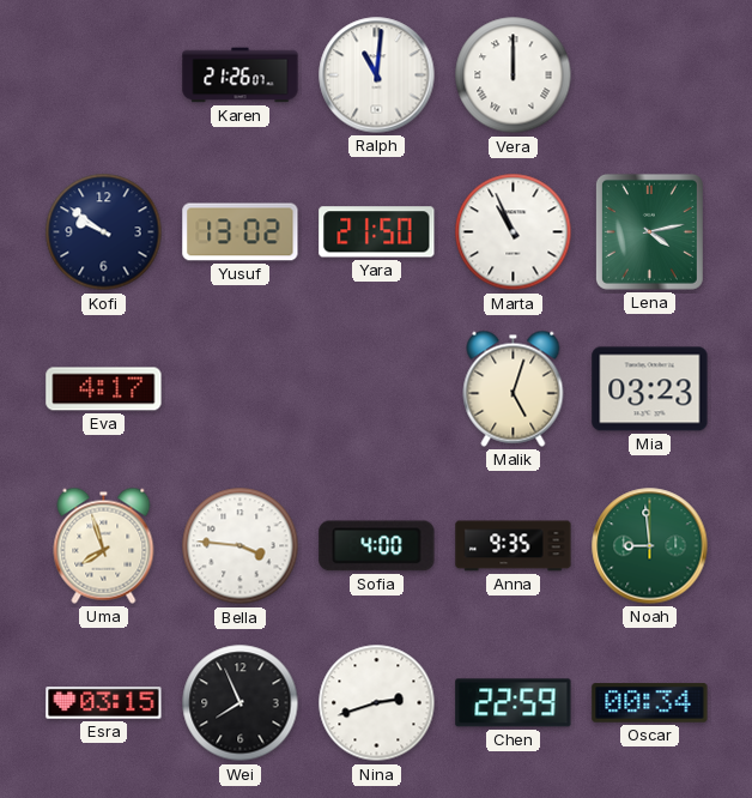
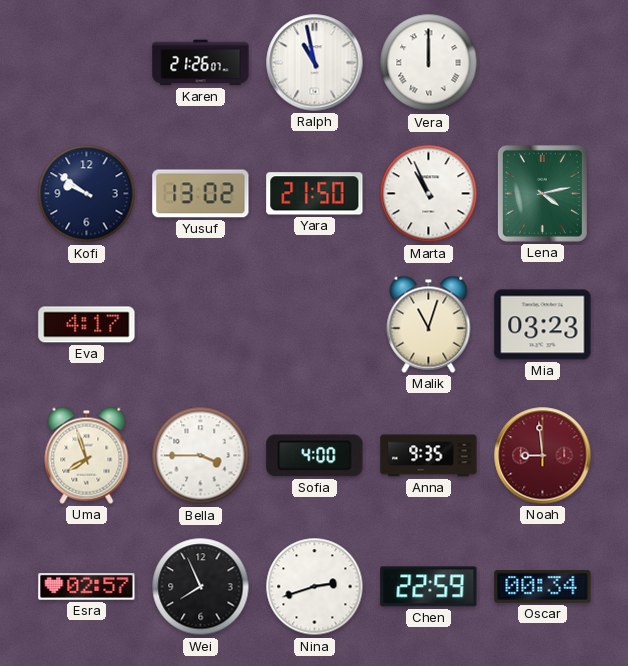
Ralph: 11:01 -> 10:58 (315, 63)
Malik: 5:03 -> 11:03 (429, 324)
Bella: 3:46 -> 3:45 (201, 456)
Noah dial: green -> burgundy (543, 456)
Esra: 03:15 -> 02:57 (87, 587)
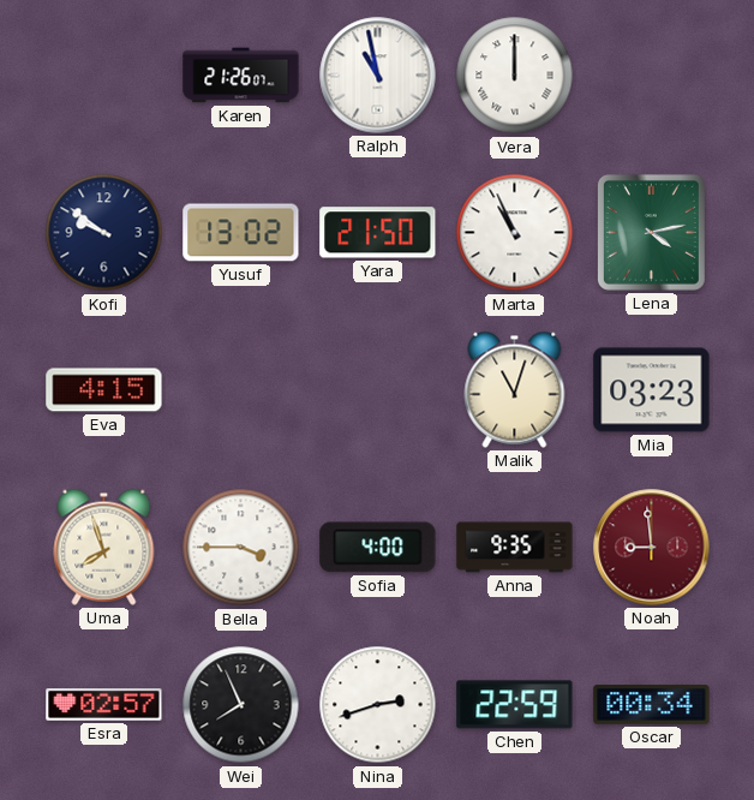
Eva: 4:17 -> 4:15 (104, 390)
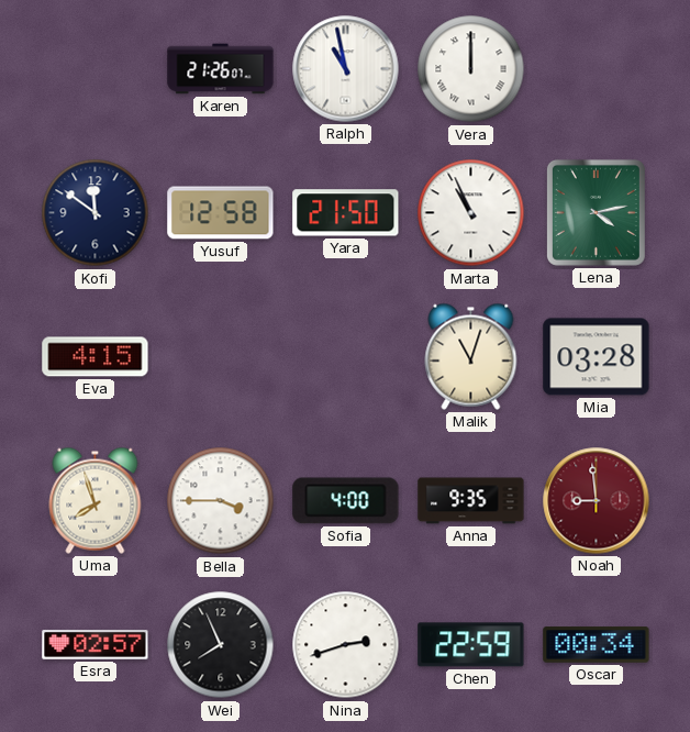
Kofi: 9:51 -> 11:51 (96, 213)
Yusuf: 13:02 -> 12:58 (221, 213)
Mia: 03:23 -> 03:28 (597, 357)
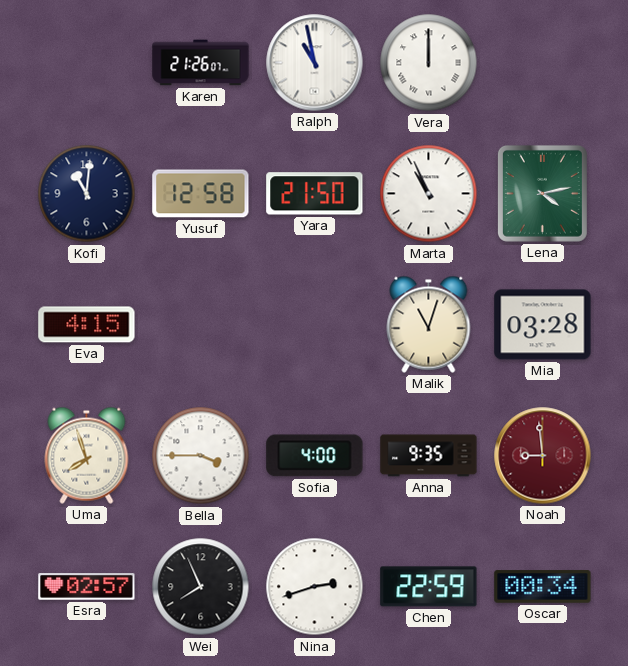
Kofi: 11:51 -> 11:01 (87, 194)
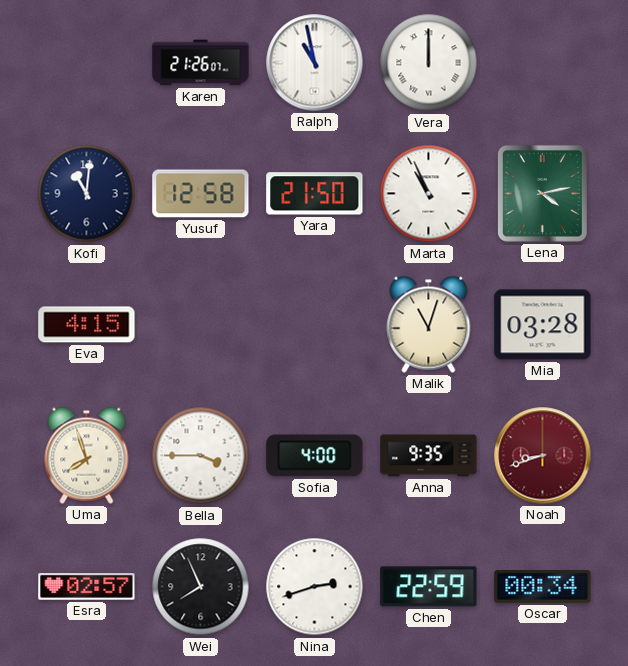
Noah: 8:59 -> 8:42 (543, 456)
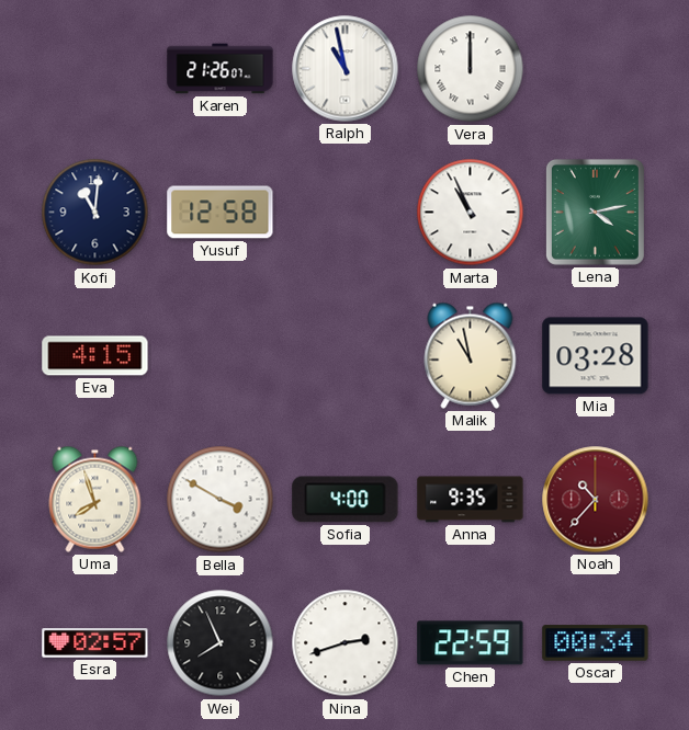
Yara: 21:50 -> none (315, 194)
Malik: 11:03 -> 10:58 (471, 355)
Bella: 3:45 -> 3:50 (221, 500)
Noah: 8:42 -> 10:37 (596, 500)
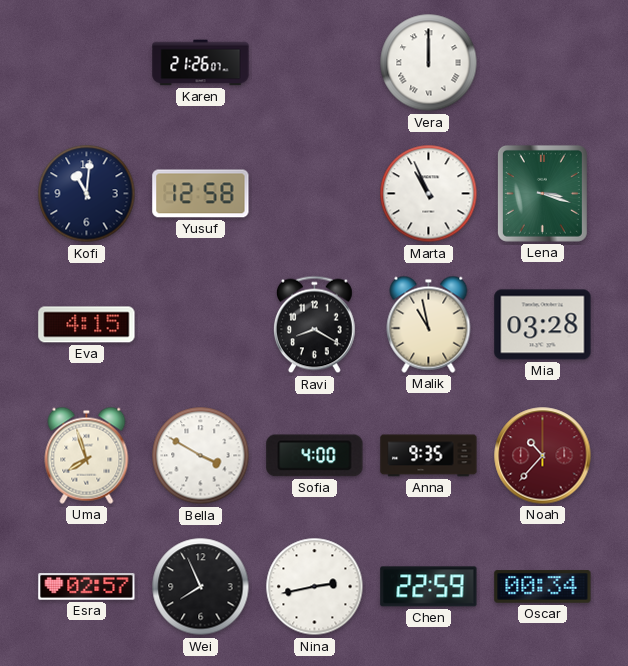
Ralph: 10:58 -> none (346, 69)
Lena: 4:13 -> 3:18 (542, 193)
Ravi: none -> 8:20 (315, 325)
Nina: 2:42 -> 2:43 (315, 587)
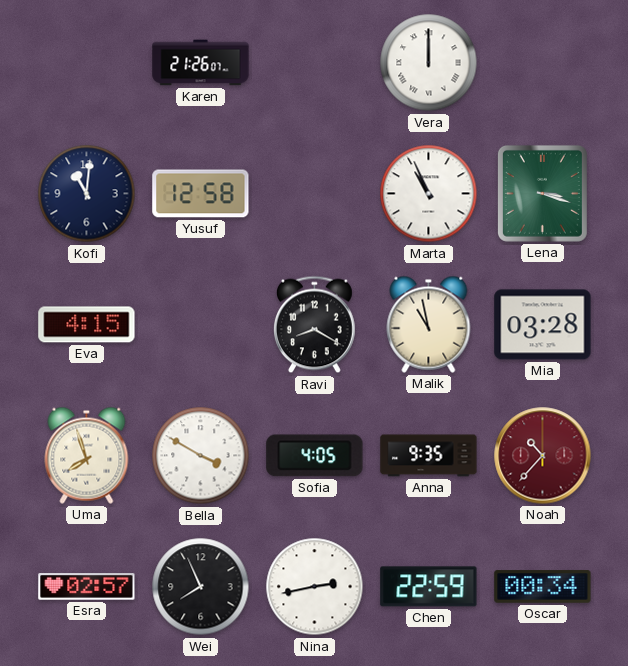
Sofia: 4:00 -> 4:05 (315, 456)
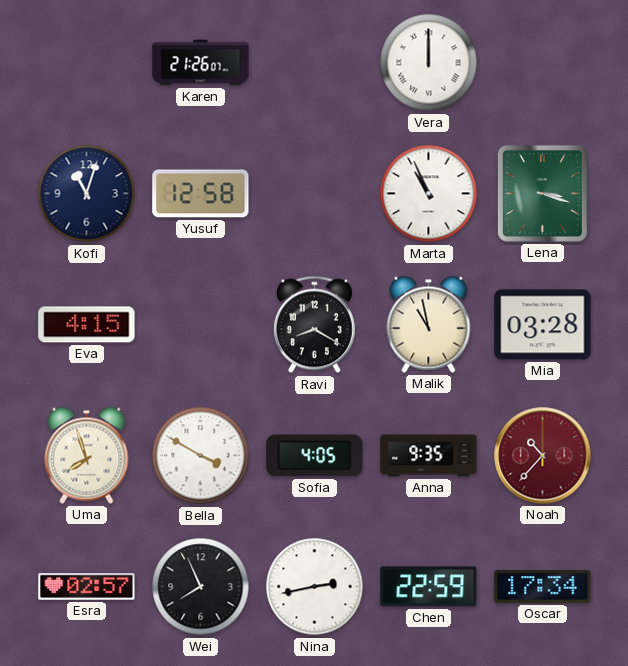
Kofi: 11:01 -> 11:03 (87, 194)
Oscar: 00:34 -> 17:34 (543, 587)
